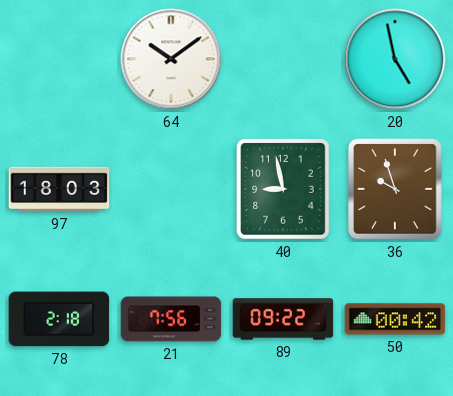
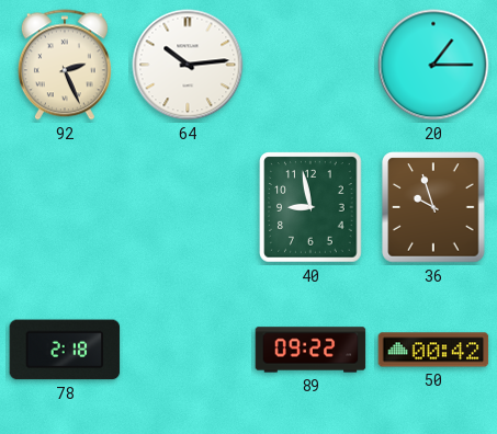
92: none -> 2:26 (65, 65)
64: 10:09 -> 10:14 (188, 65)
20: 4:58 -> 1:15 (433, 65)
97: 18:03 -> none (59, 189)
21: 7:56 -> none (171, 319)
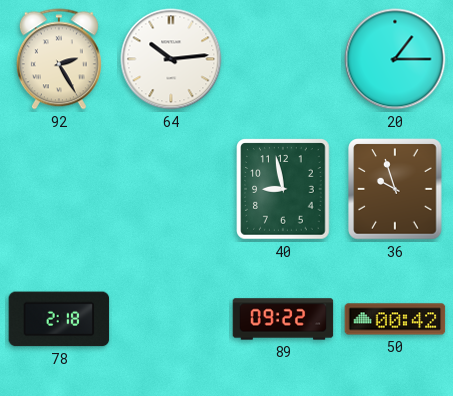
92: 2:26 -> 2:25 (59, 59)
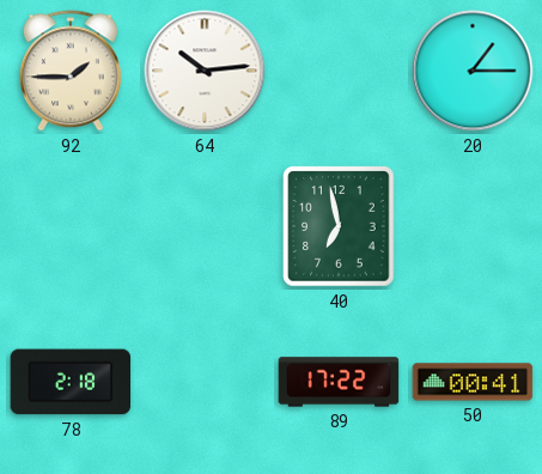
92: 2:25 -> 1:45 (71, 71)
40: 8:58 -> 6:58 (339, 226)
36: 9:57 -> none (395, 189)
89: 09:22 -> 17:22 (339, 382)
50: 00:42 -> 00:41 (473, 382)
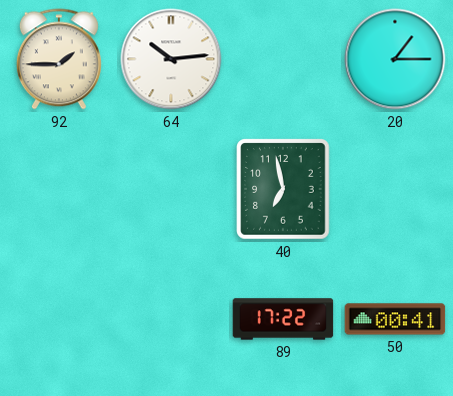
78: 2:18 -> none (71, 382)
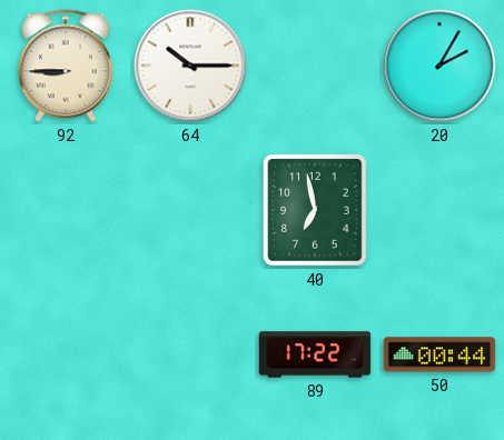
92: 1:45 -> 8:45 (66, 66)
64: 10:14 -> 10:15 (190, 66)
20: 1:15 -> 2:05 (439, 66)
50: 00:41 -> 00:44 (439, 354)
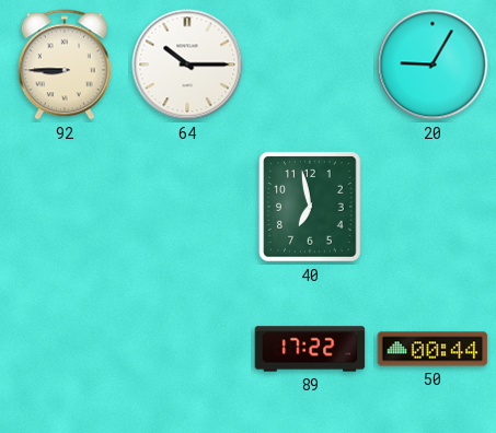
20: 2:05 -> 9:05 (432, 65)
